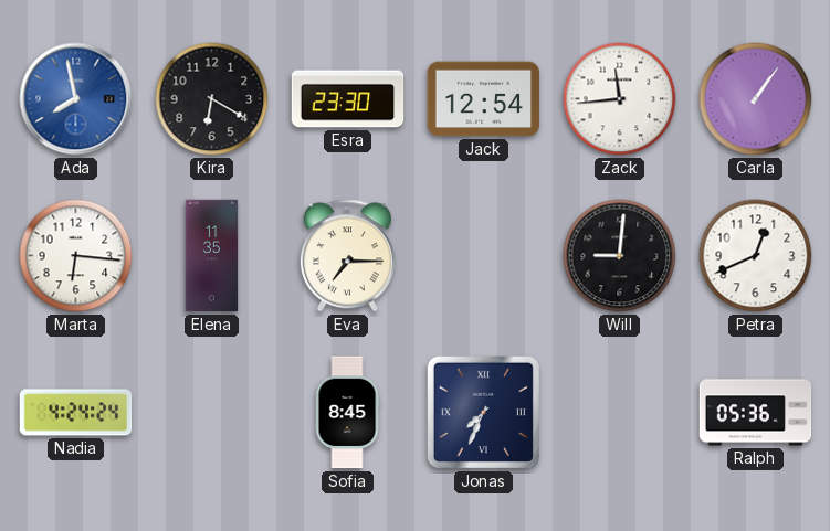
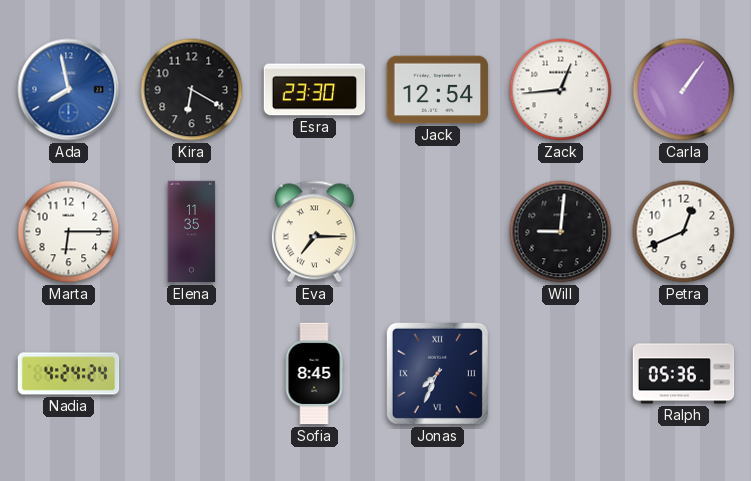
Zack: 11:44 -> 12:44 (561, 90)
Marta: 6:16 -> 6:15 (69, 232)
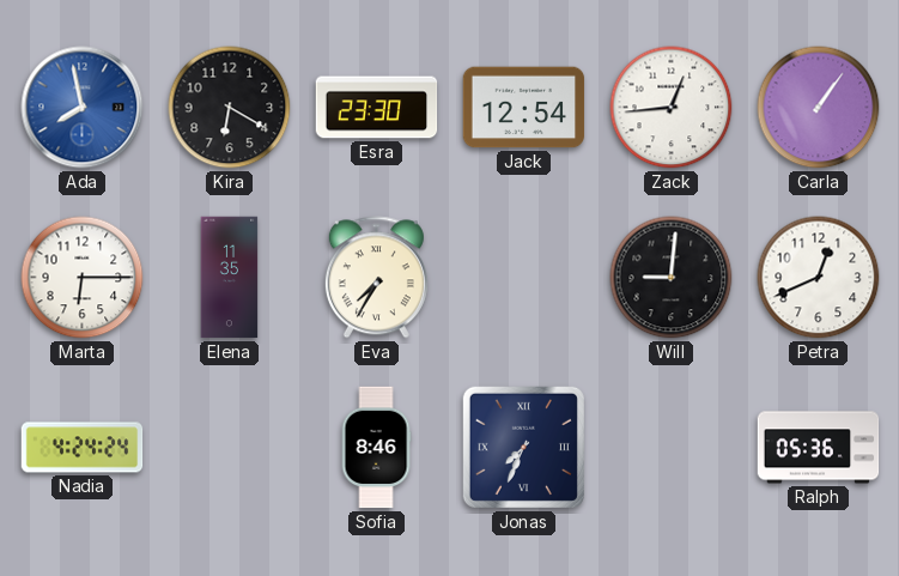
Eva: 7:15 -> 7:35 (376, 278)
Sofia: 8:45 -> 8:46 (376, 448)
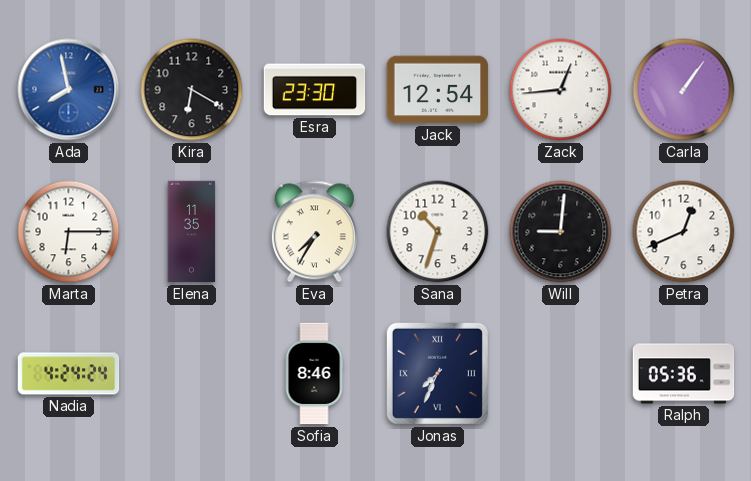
Sana: none -> 10:33 (438, 232)
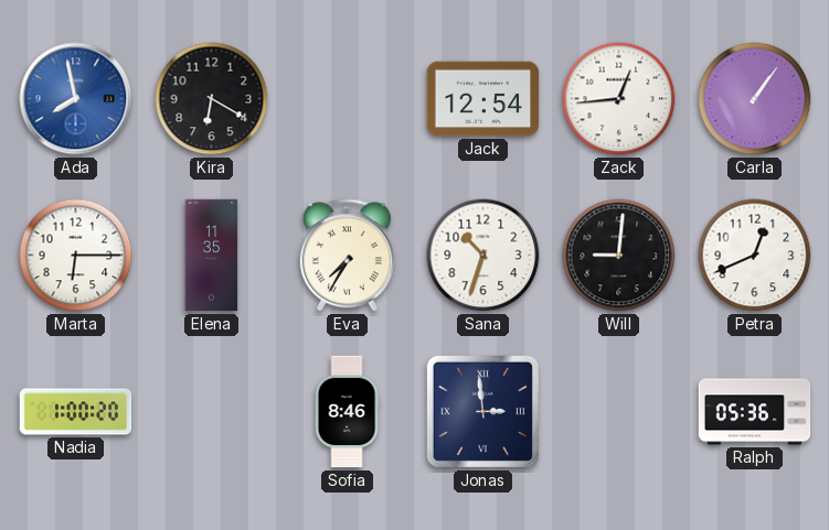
Esra: 23:30 -> none (315, 90)
Nadia: 4:24 -> 1:00 (76, 412)
Jonas: 7:34 -> 2:59 (482, 411)
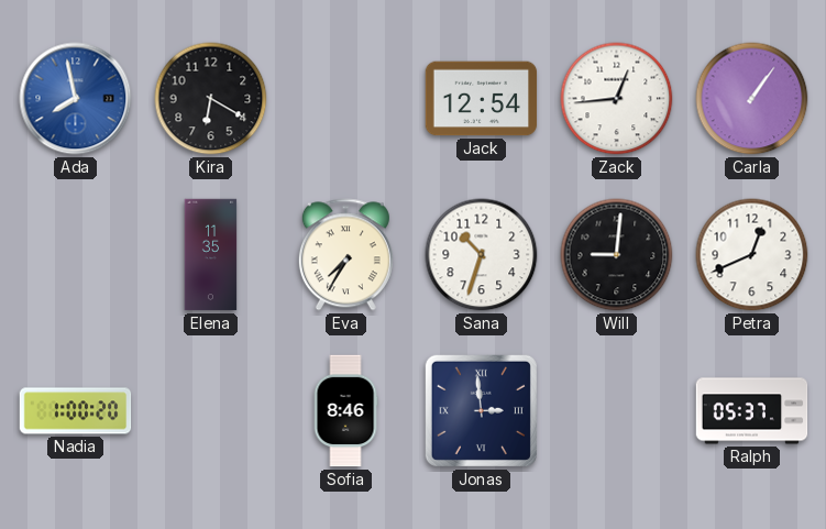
Marta: 6:15 -> none (76, 256)
Ralph: 05:36 -> 05:37 (752, 411)
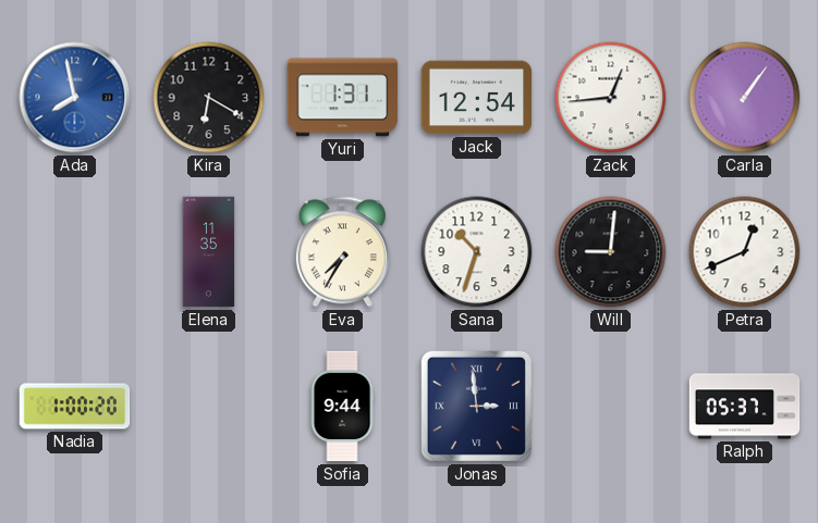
Yuri: none -> 1:31 (343, 98)
Sofia: 8:46 -> 9:44 (342, 407)
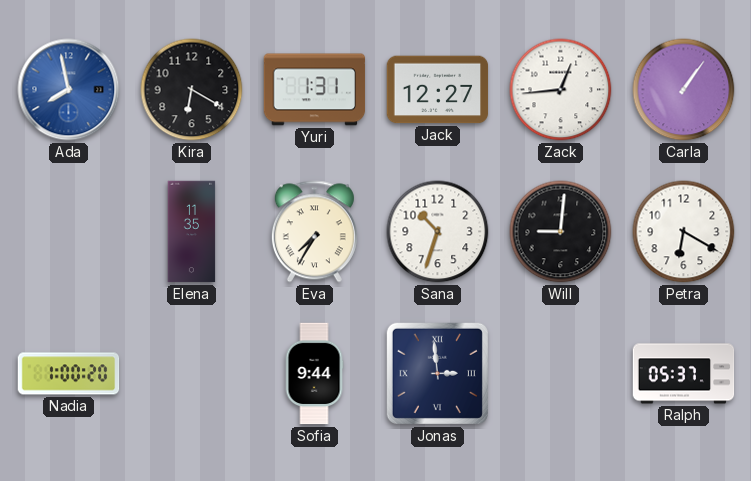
Jack: 12:54 -> 12:27 (438, 90)
Petra: 12:41 -> 6:20 (684, 232)
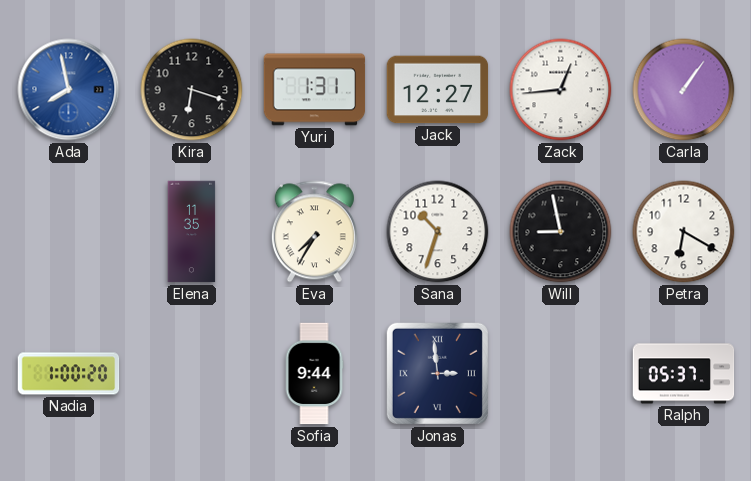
Kira: 6:20 -> 6:18 (192, 90)
Will: 9:01 -> 8:58 (561, 232)
